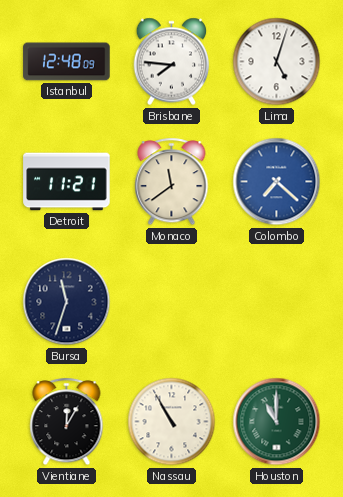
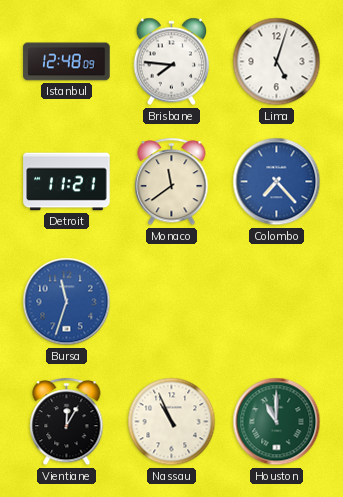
Colombo: 7:22 -> 7:23 (277, 182)
Bursa dial: navy -> blue (67, 302)
Nassau: 10:55 -> 10:56 (172, 422)
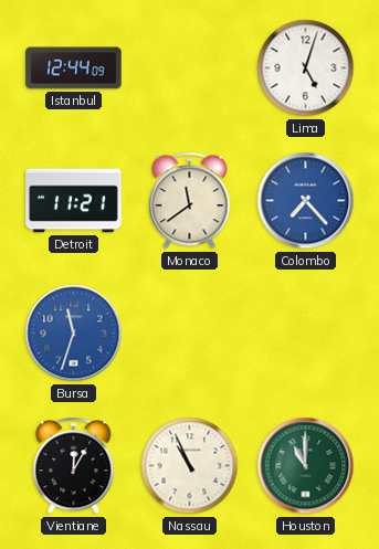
Istanbul: 12:48 -> 12:44 (74, 68)
Brisbane: 7:46 -> none (172, 62)
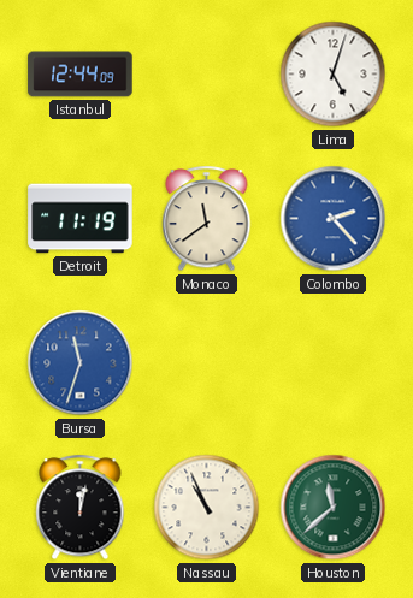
Detroit: 11:21 -> 11:19 (81, 219)
Colombo: 7:23 -> 2:23 (334, 219)
Vientiane: 12:05 -> 12:02 (81, 508)
Houston: 11:00 -> 11:38 (334, 508)
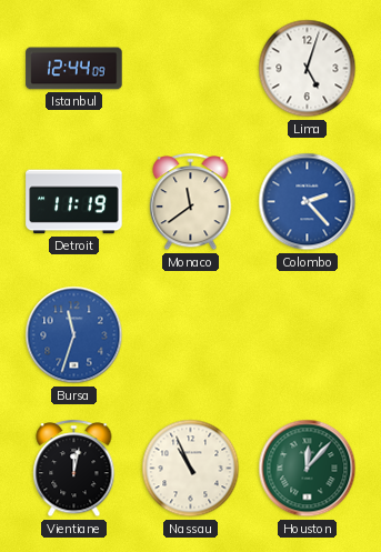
Houston: 11:38 -> 12:07 (308, 469)
